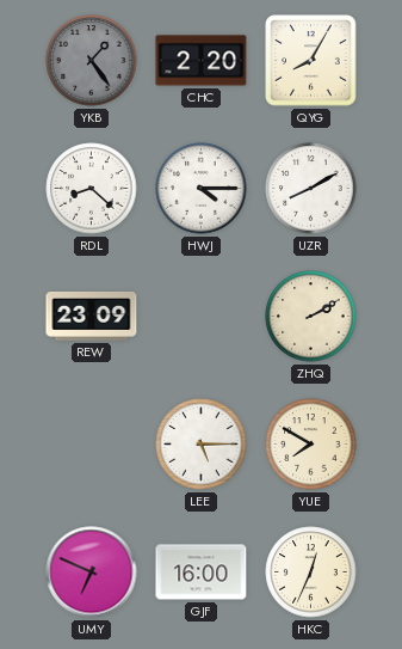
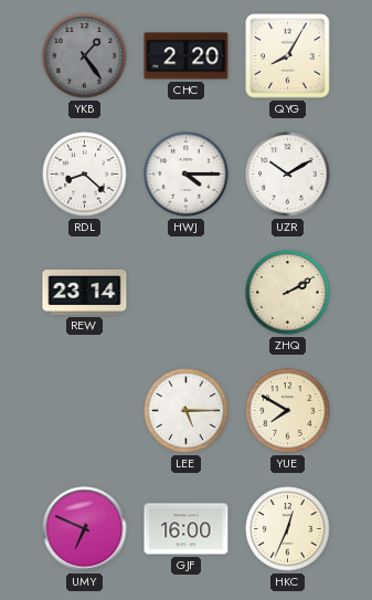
UZR: 8:10 -> 10:10 (288, 175)
REW: 23:09 -> 23:14 (85, 292)
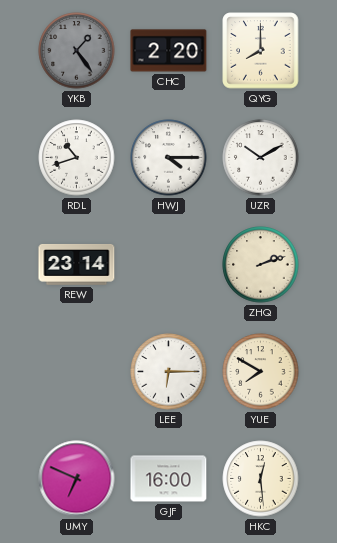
QYG: 8:05 -> 8:00 (261, 51)
RDL: 8:22 -> 10:42 (77, 158)
ZHQ: 2:10 -> 2:12 (261, 265)
LEE: 5:15 -> 6:15 (169, 372)
HKC: 12:34 -> 12:29 (261, 479)
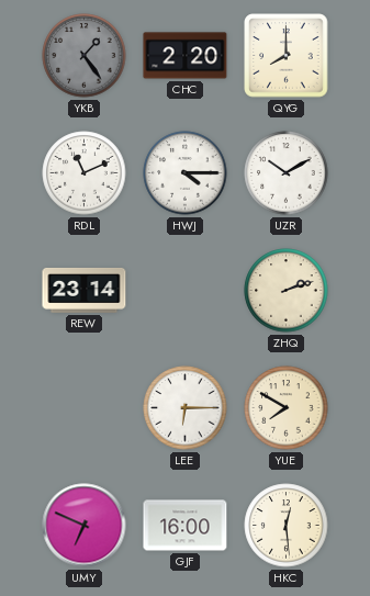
RDL: 10:42 -> 11:11 (85, 173)
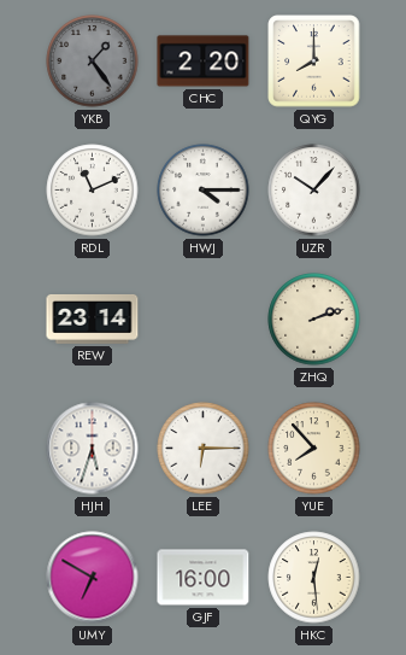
UZR: 10:10 -> 10:07 (314, 191)
HJH: none -> 5:33 (93, 449)
YUE: 7:50 -> 7:53 (314, 449)
UMY: 6:49 -> 6:50 (93, 578)
